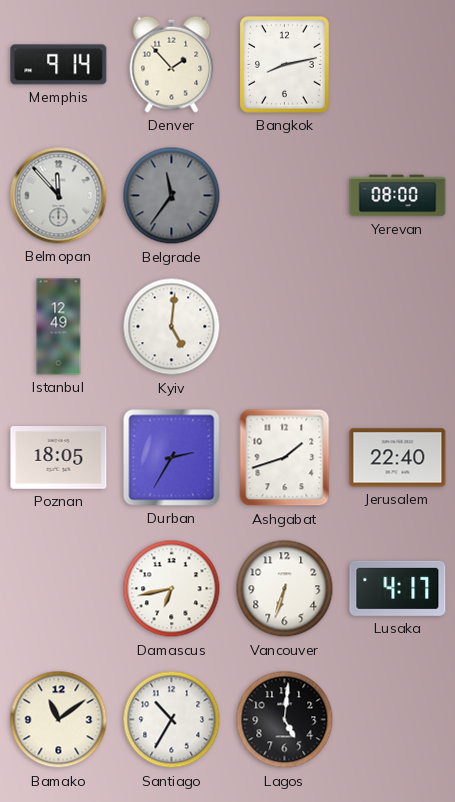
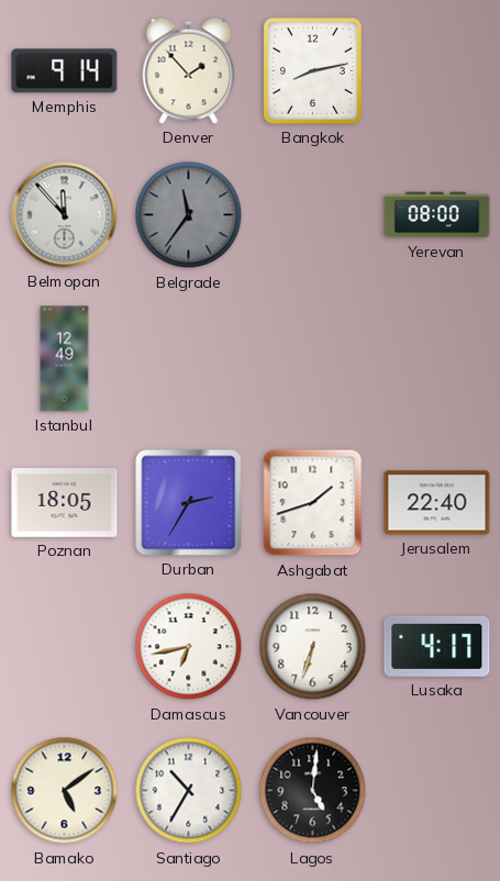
Kyiv: 5:01 -> none (172, 327)
Bamako: 11:09 -> 5:09 (65, 791)
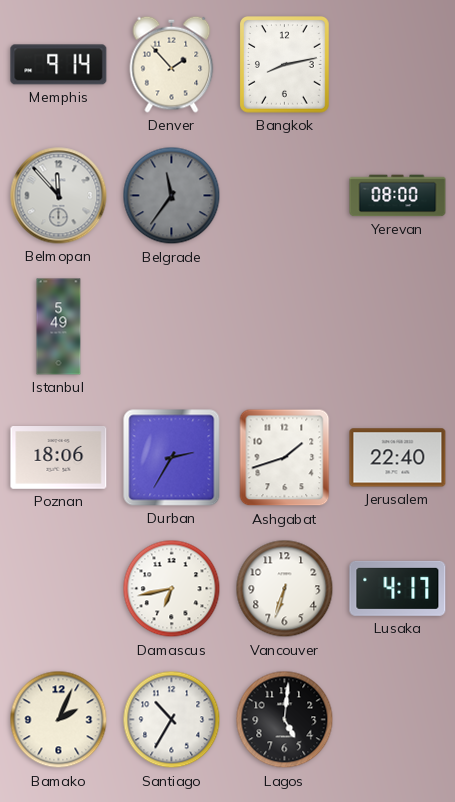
Istanbul: 12:49 -> 5:49 (59, 327)
Poznan: 18:05 -> 18:06 (59, 458)
Bamako: 5:09 -> 2:04 (59, 720)
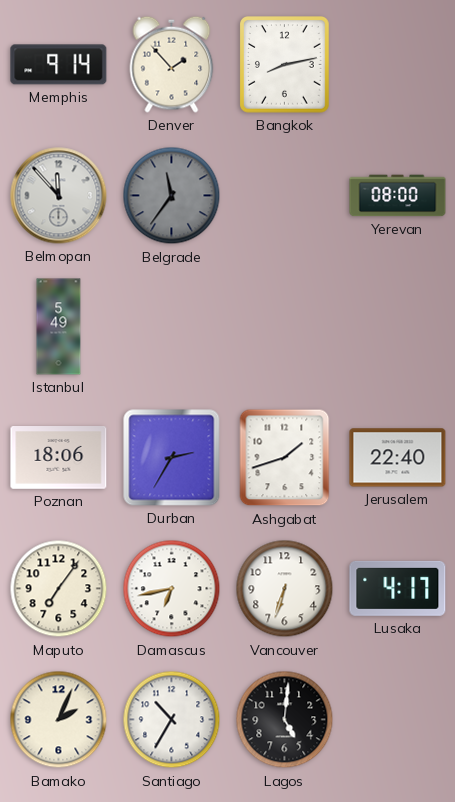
Maputo: none -> 7:06 (59, 589)
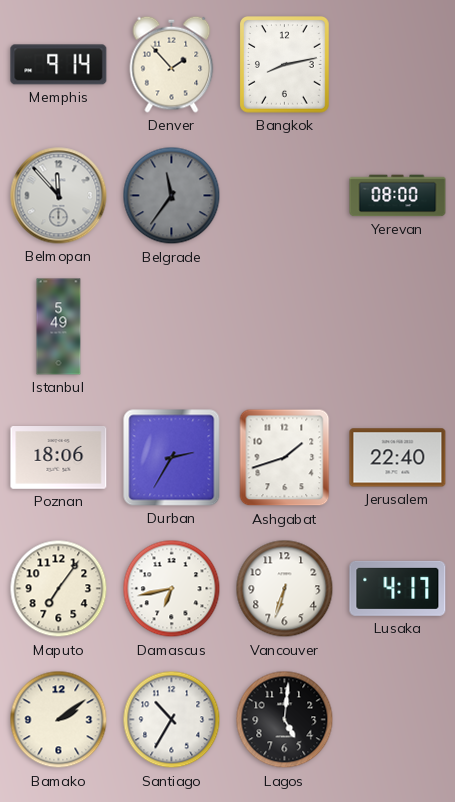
Bamako: 2:04 -> 2:09 (59, 720)
